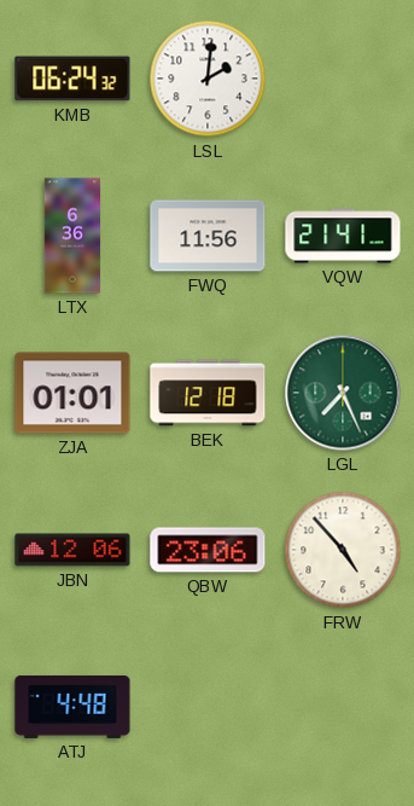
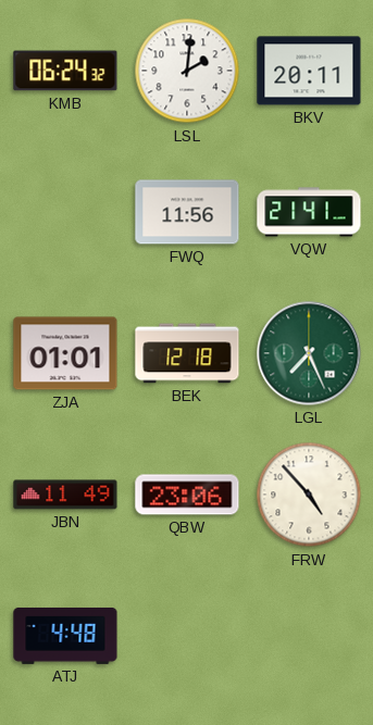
BKV: none -> 20:11 (309, 71)
LTX: 6:36 -> none (72, 236)
JBN: 12:06 -> 11:49 (65, 495)
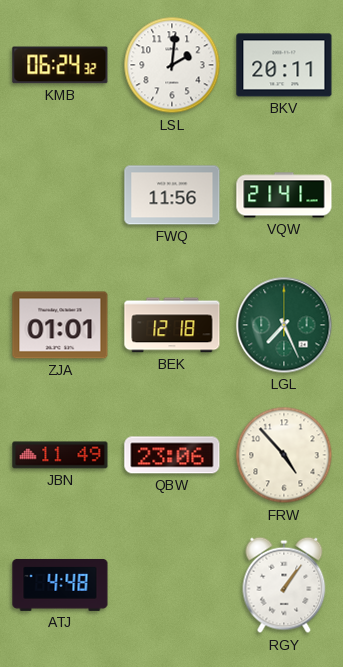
RGY: none -> 1:06 (284, 585)
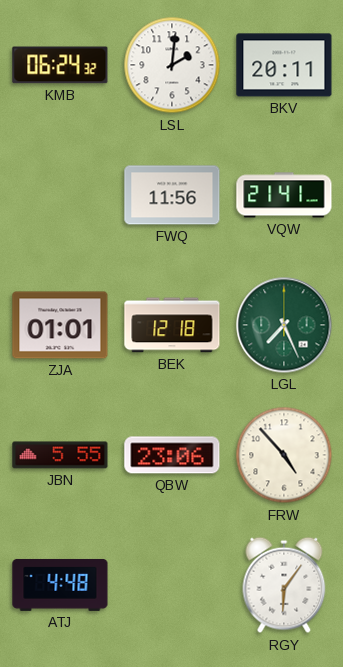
JBN: 11:49 -> 5:55 (60, 455)
RGY: 1:06 -> 6:06 (284, 585)
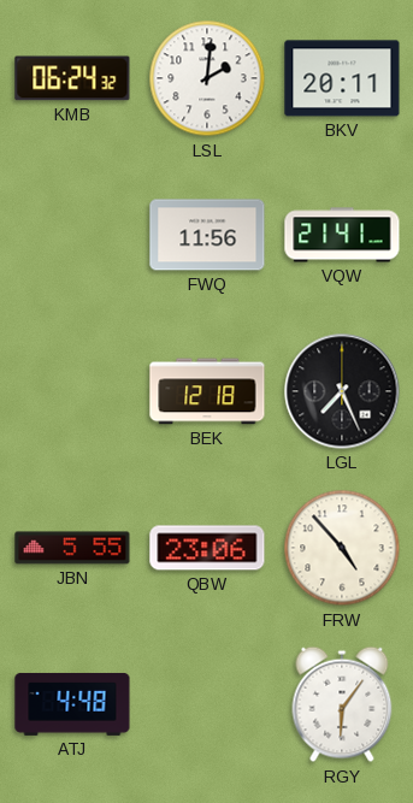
ZJA: 01:01 -> none (60, 325)
LGL dial: green -> black (342, 391)
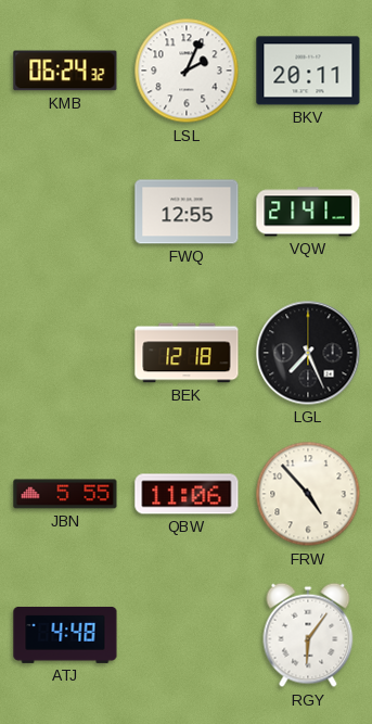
LSL: 2:01 -> 2:04 (187, 71)
FWQ: 11:56 -> 12:55 (187, 212)
QBW: 23:06 -> 11:06 (187, 494)
